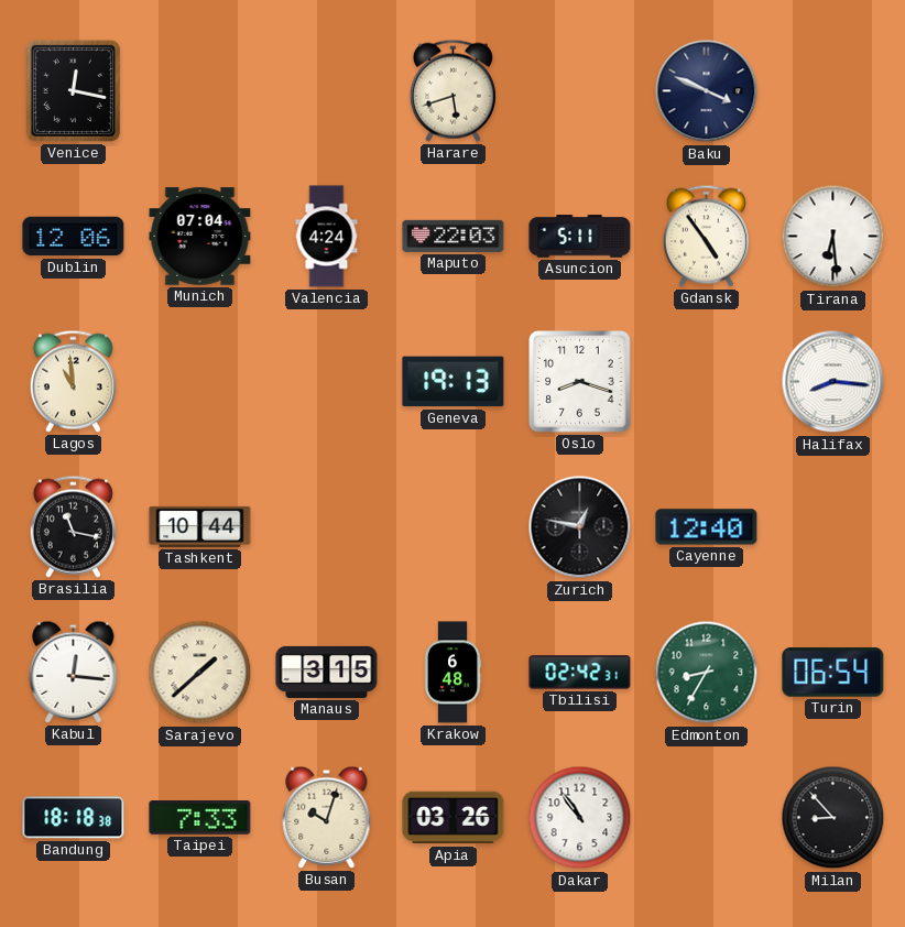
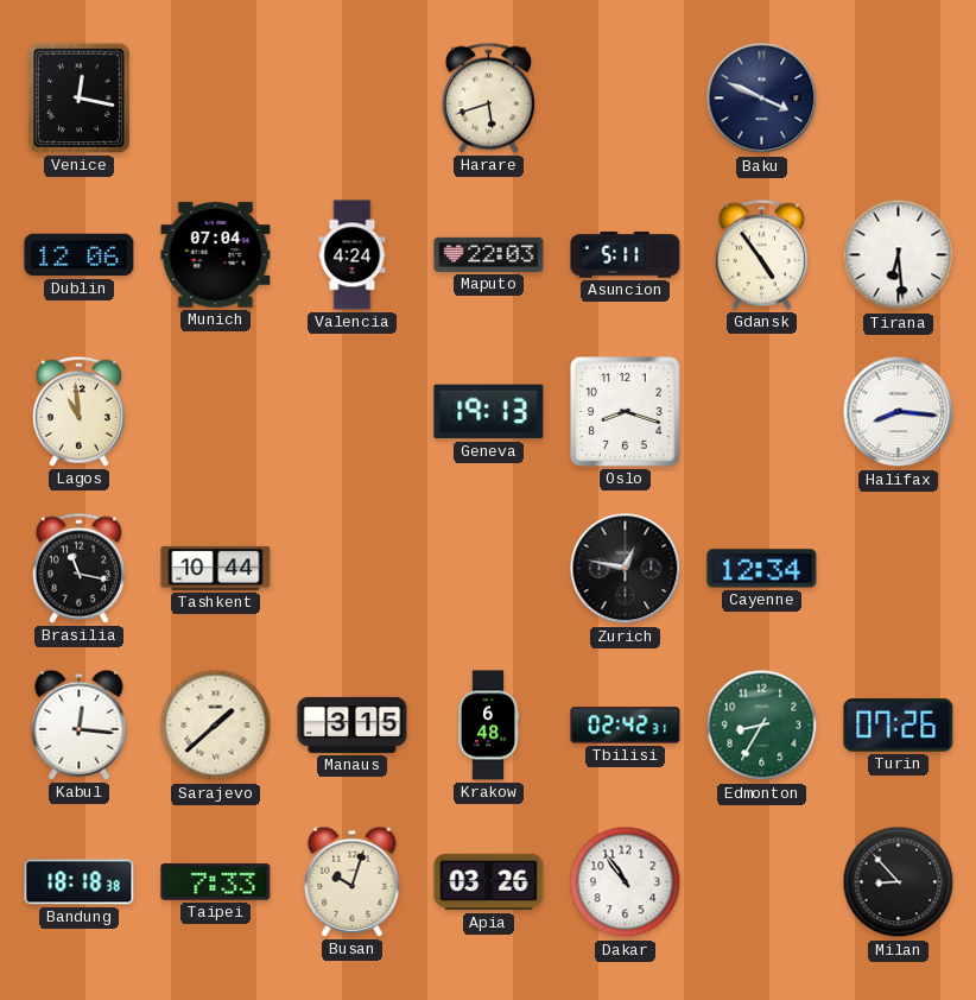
Cayenne: 12:40 -> 12:34 (762, 569)
Turin: 06:54 -> 07:26 (899, 726)
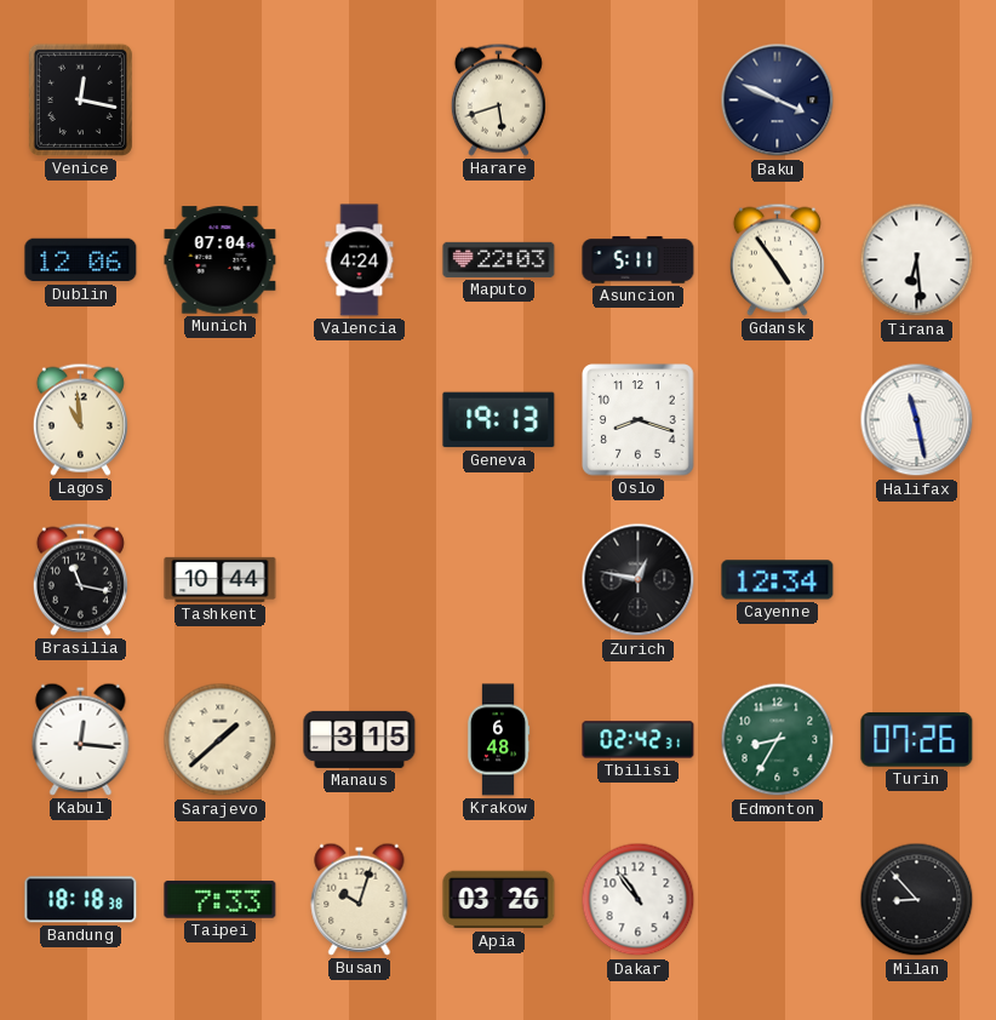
Halifax: 8:16 -> 11:28 (917, 420)
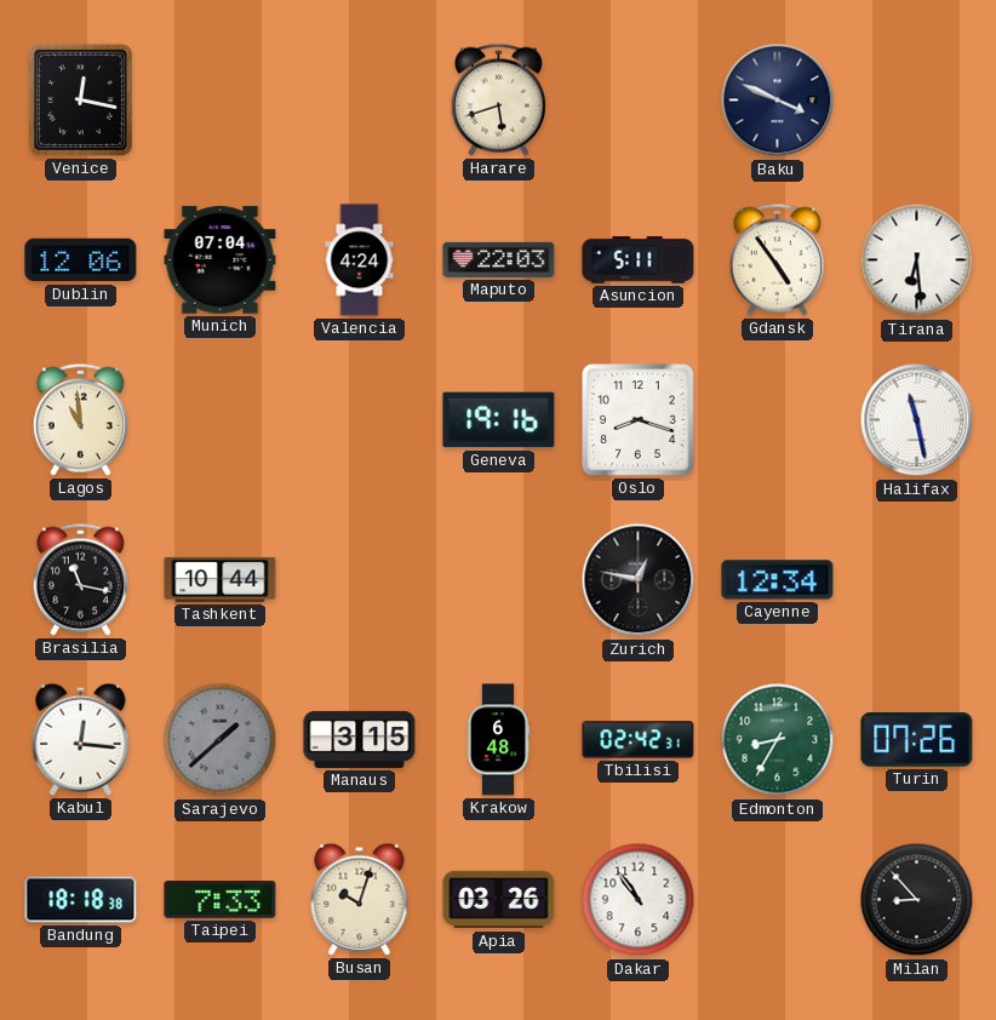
Geneva: 19:13 -> 19:16 (499, 420)
Sarajevo dial: cream -> grey (221, 740)
